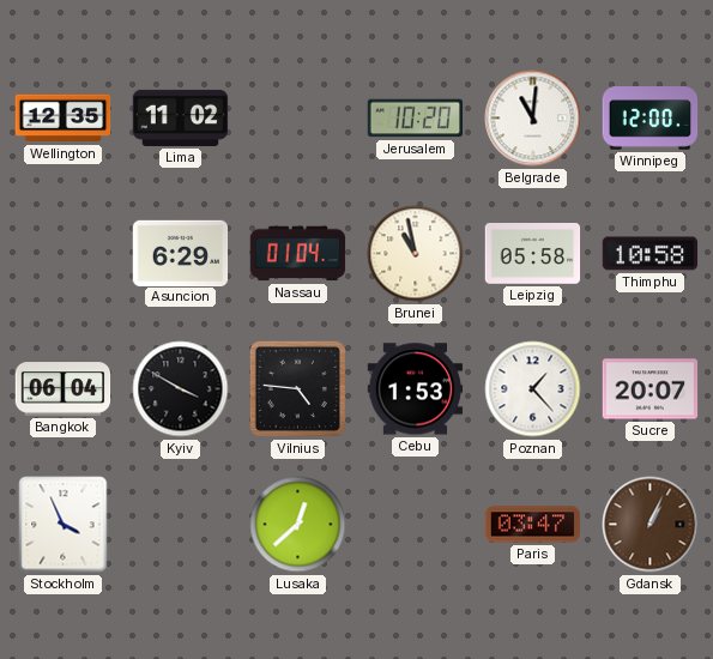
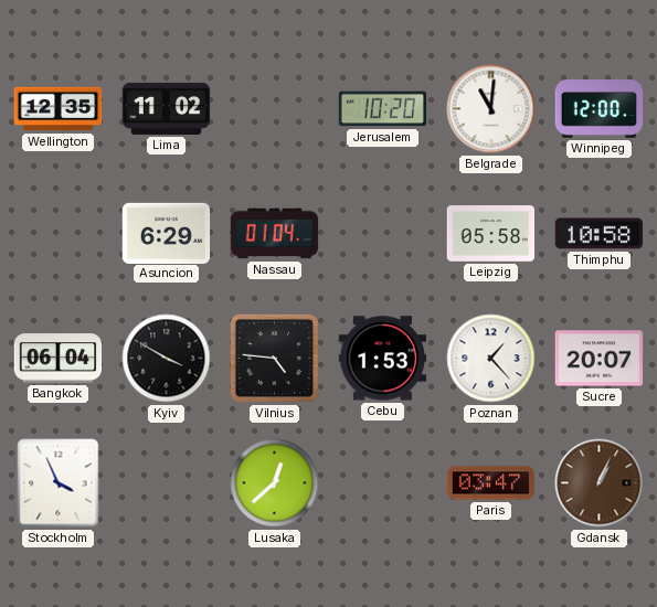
Brunei: 10:58 -> none (416, 254)
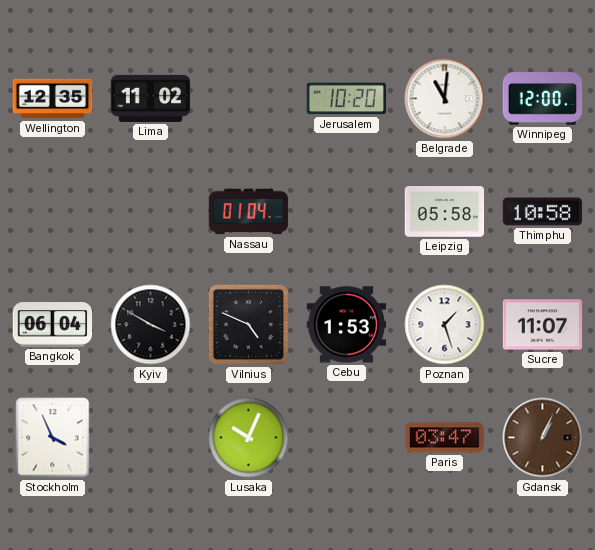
Asuncion: 6:29 -> none (167, 233)
Vilnius: 4:46 -> 4:49 (248, 324)
Poznan: 1:23 -> 1:27 (445, 325)
Sucre: 20:07 -> 11:07 (543, 325)
Lusaka: 12:38 -> 10:04 (249, 438)
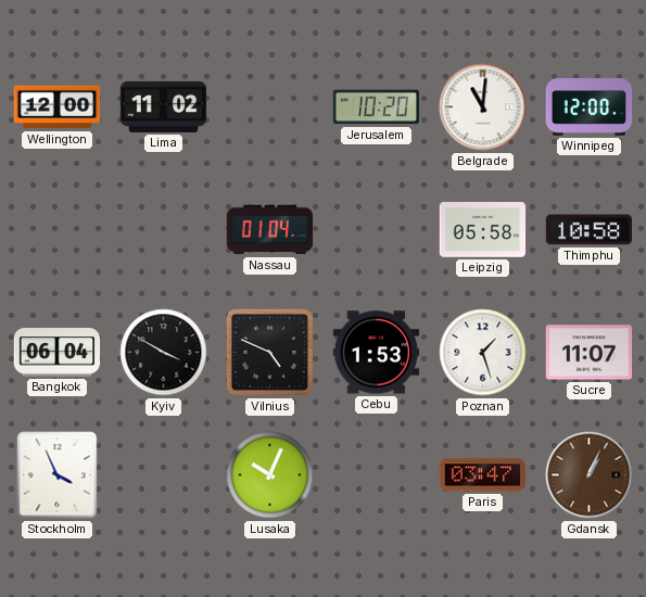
Wellington: 12:35 -> 12:00 (58, 107)
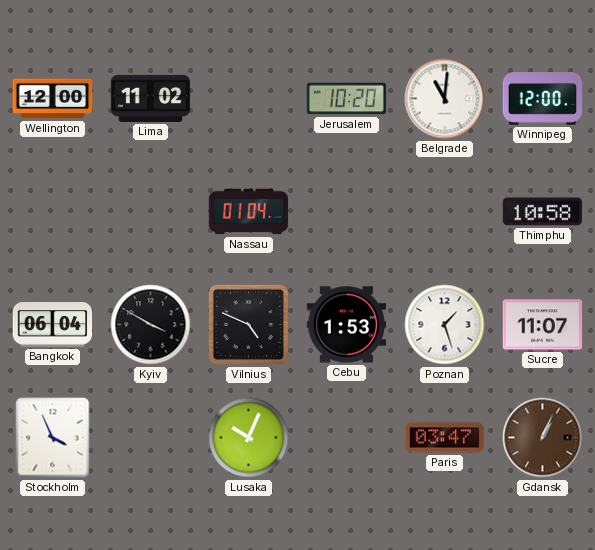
Leipzig: 05:58 -> none (483, 230)
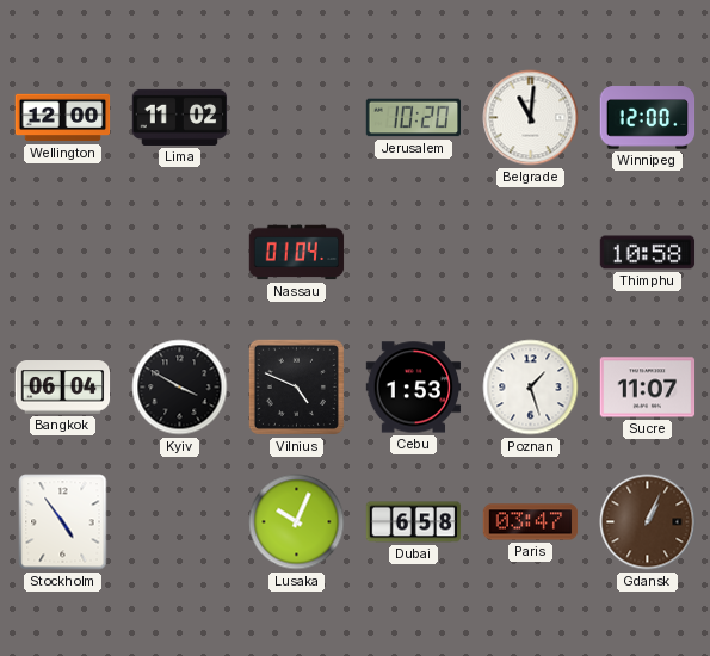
Stockholm: 3:56 -> 4:54 (63, 522)
Dubai: none -> 6:58 (414, 522)
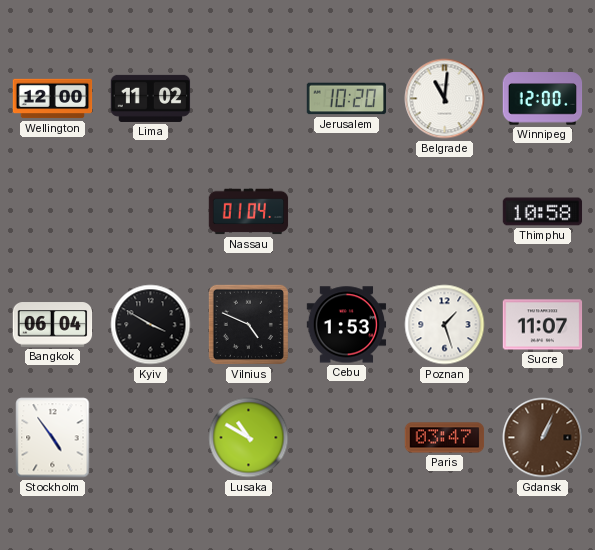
Lusaka: 10:04 -> 10:50 (249, 438)
Dubai: 6:58 -> none (414, 522)
